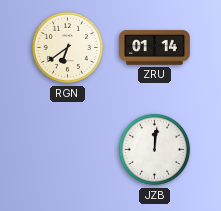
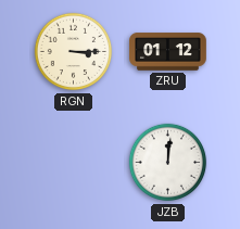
RGN: 6:39 -> 3:15 (74, 52)
ZRU: 01:14 -> 01:12 (168, 52)
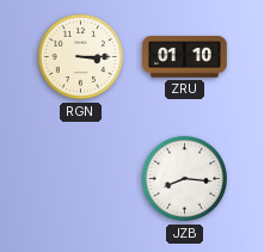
ZRU: 01:12 -> 01:10 (185, 57)
JZB: 12:01 -> 8:16 (185, 179)
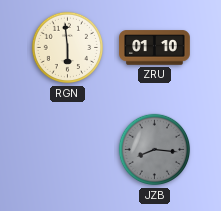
RGN: 3:15 -> 5:59 (68, 48)
JZB dial: white -> grey (155, 150)
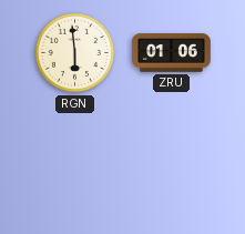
ZRU: 01:10 -> 01:06 (172, 53)
JZB: 8:16 -> none (155, 150)
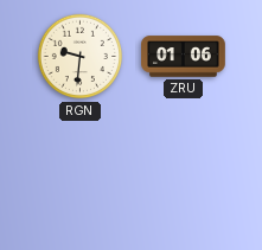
RGN: 5:59 -> 9:31 (81, 57)
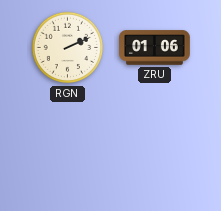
RGN: 9:31 -> 2:11 (68, 48)
